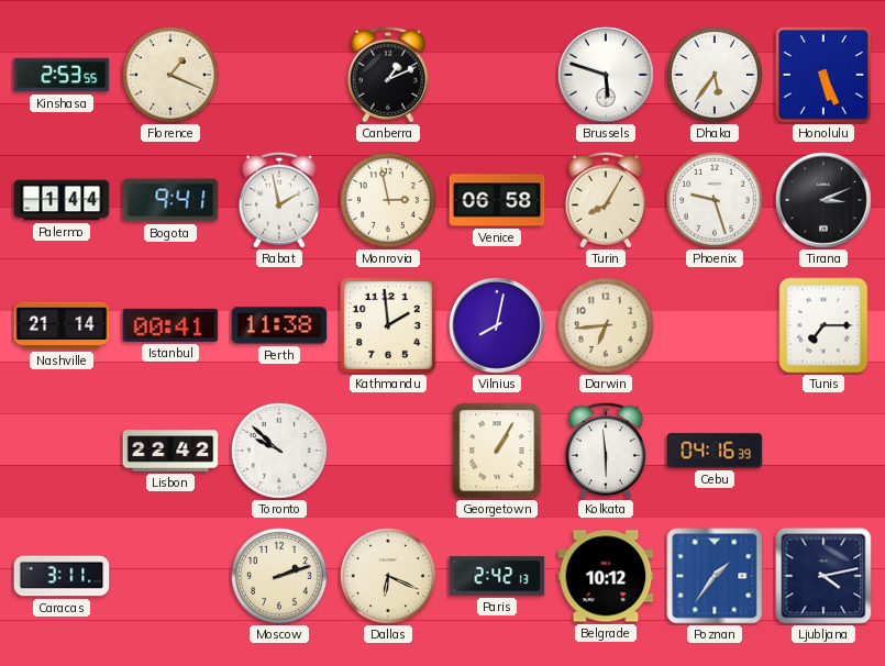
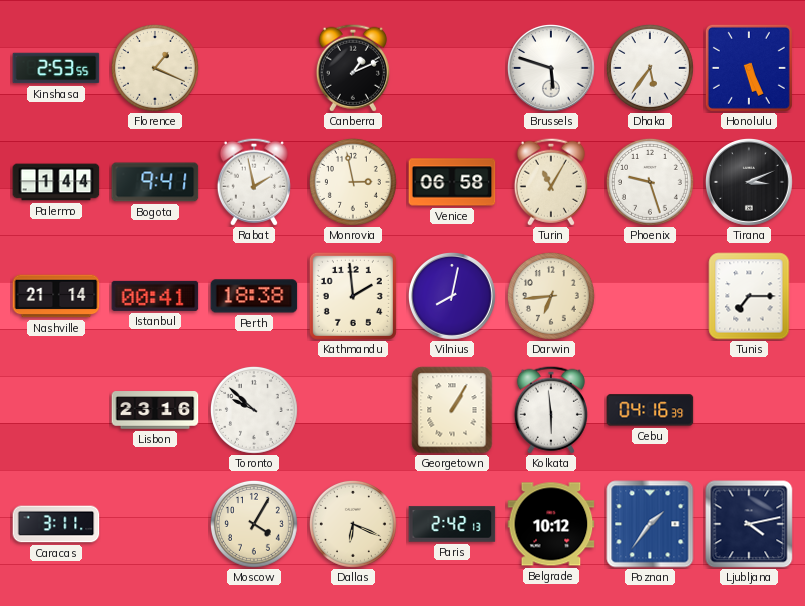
Turin: 8:05 -> 11:05 (551, 182)
Perth: 11:38 -> 18:38 (254, 296)
Lisbon: 22:42 -> 23:16 (155, 410)
Moscow: 2:12 -> 4:05 (254, 524)
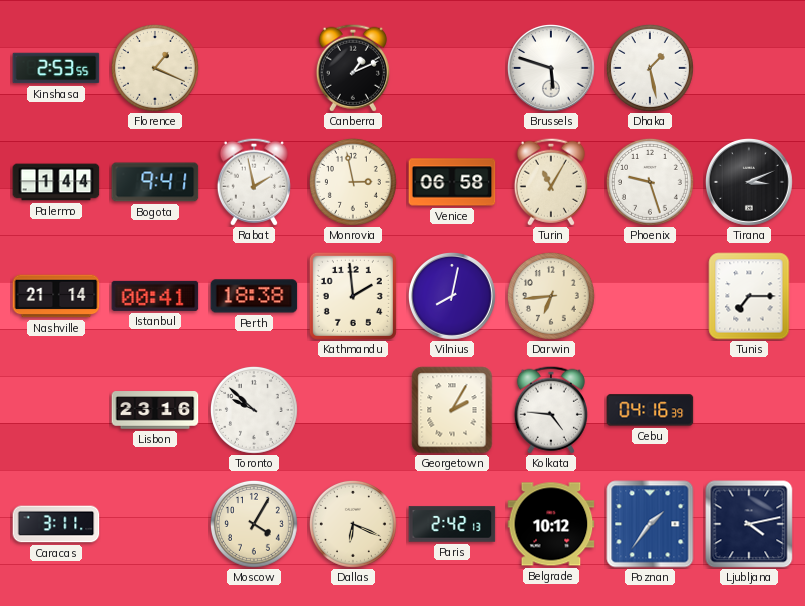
Dhaka: 5:36 -> 1:28 (650, 68)
Honolulu: 5:26 -> none (749, 68)
Georgetown: 1:05 -> 2:05 (452, 410)
Kolkata: 5:59 -> 4:46 (551, 410)
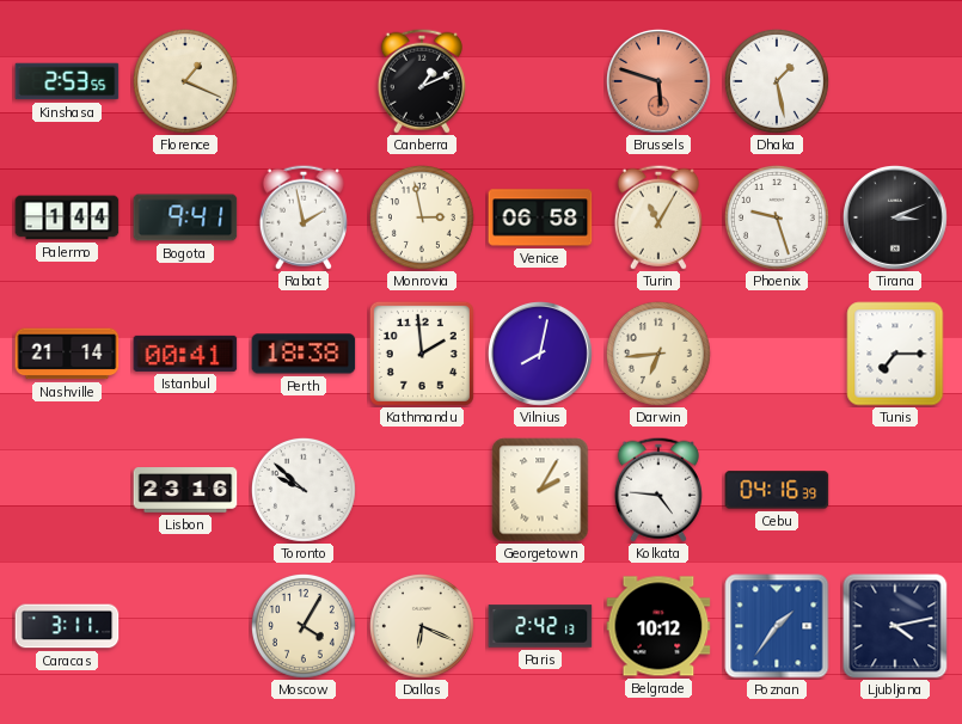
Brussels dial: white -> salmon (660, 82)
